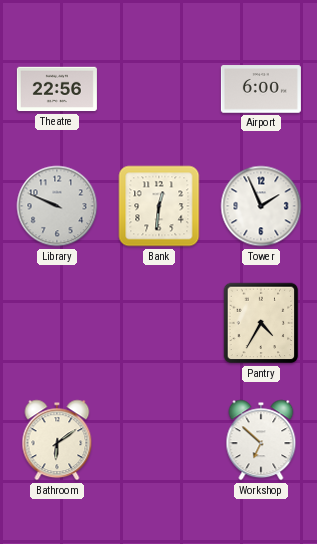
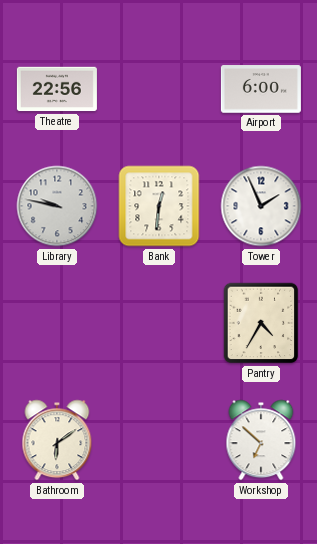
Library: 9:49 -> 9:47 (57, 206)
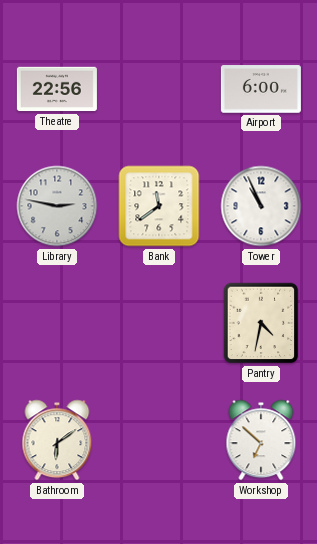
Library: 9:47 -> 2:47 (57, 206)
Bank: 12:31 -> 11:39 (159, 206)
Tower: 1:56 -> 10:56 (261, 206)
Pantry: 4:35 -> 4:32 (261, 323)
